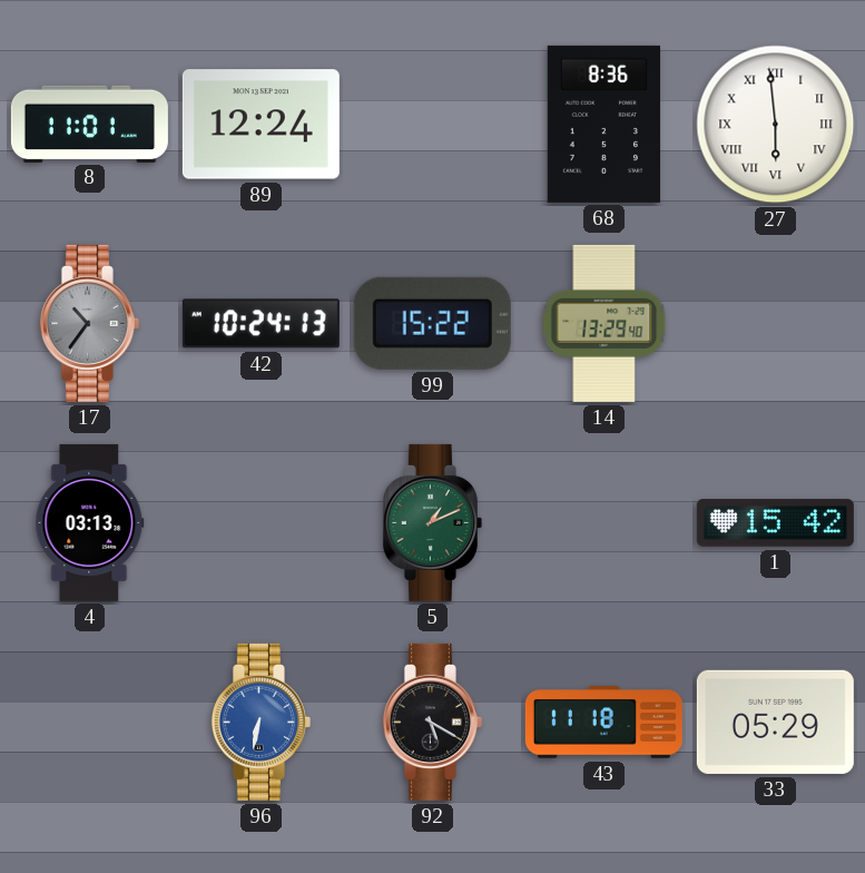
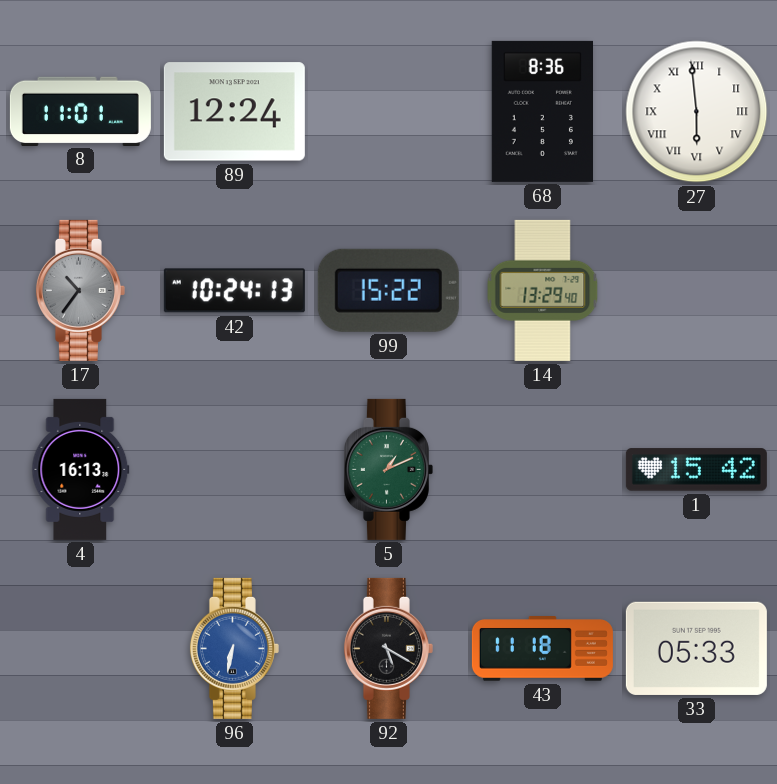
4: 03:13 -> 16:13 (81, 469)
33: 05:29 -> 05:33 (696, 648)
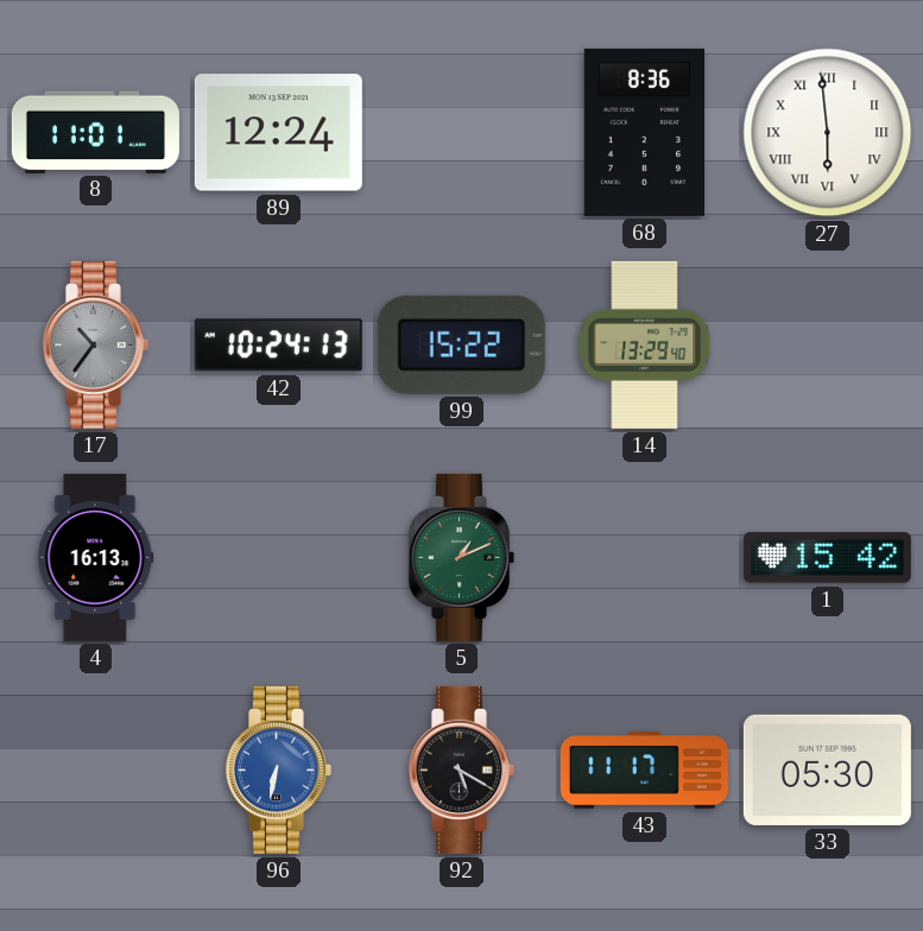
43: 11:18 -> 11:17 (644, 771)
33: 05:33 -> 05:30 (827, 769)
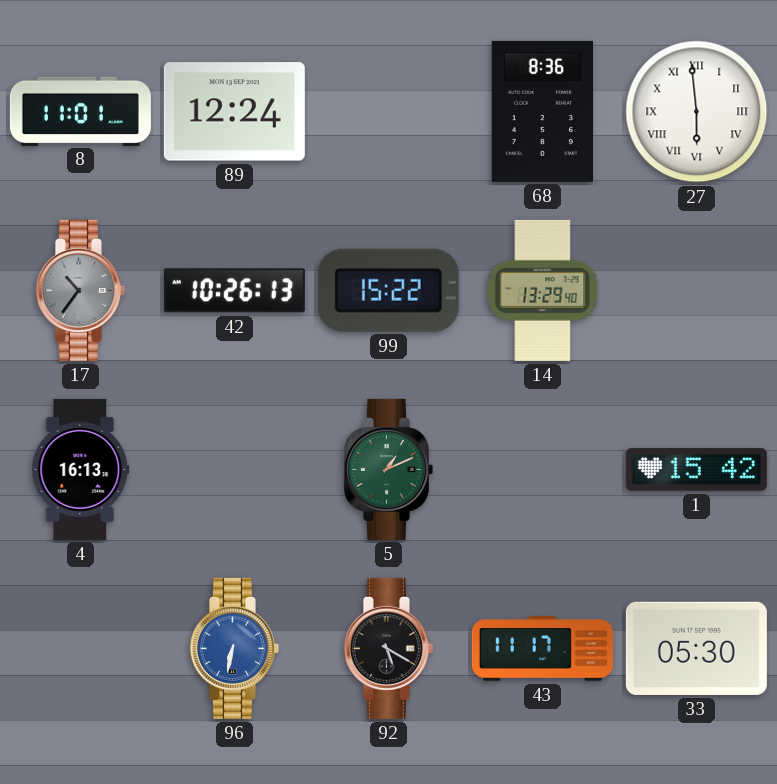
42: 10:24 -> 10:26 (234, 291)
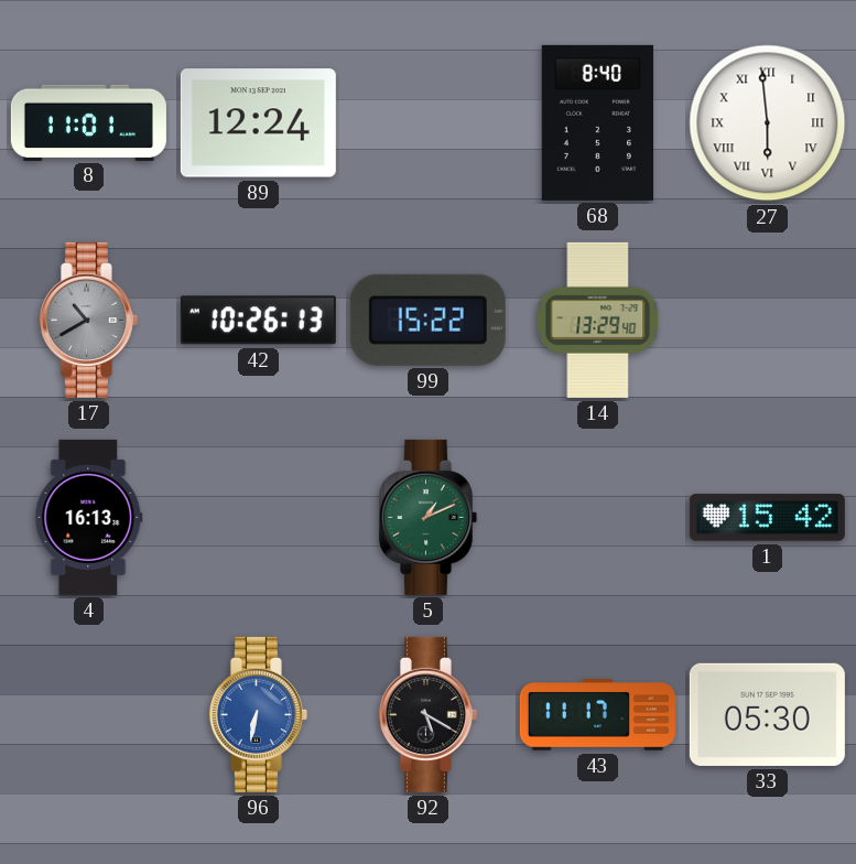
68: 8:36 -> 8:40 (597, 122)
17: 10:36 -> 10:40 (88, 320)
